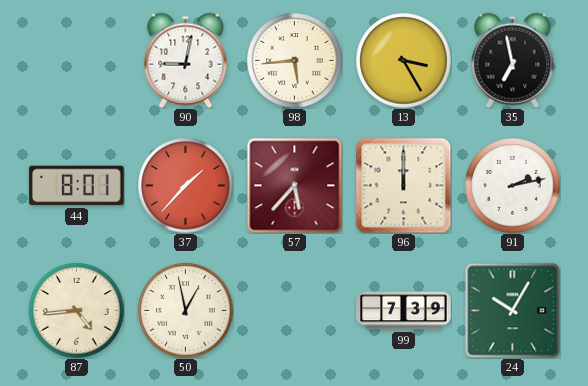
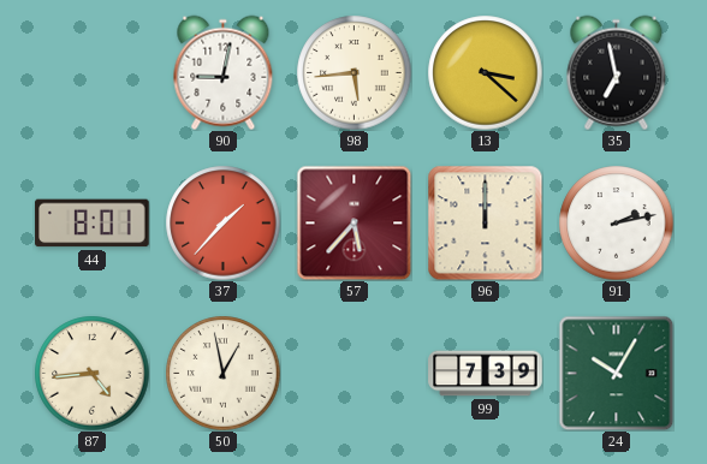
13: 3:25 -> 3:22 (485, 72)
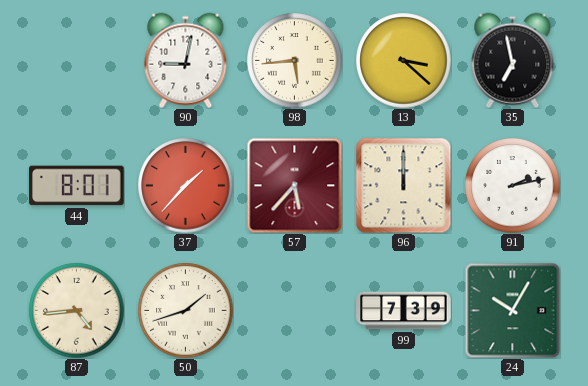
50: 12:58 -> 1:42 (185, 310)
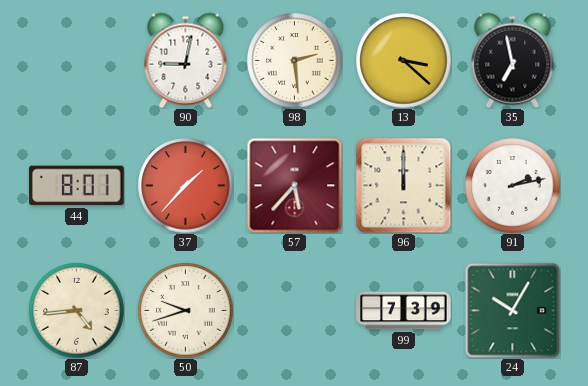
98: 5:44 -> 2:29 (294, 60)
50: 1:42 -> 9:42 (185, 310)
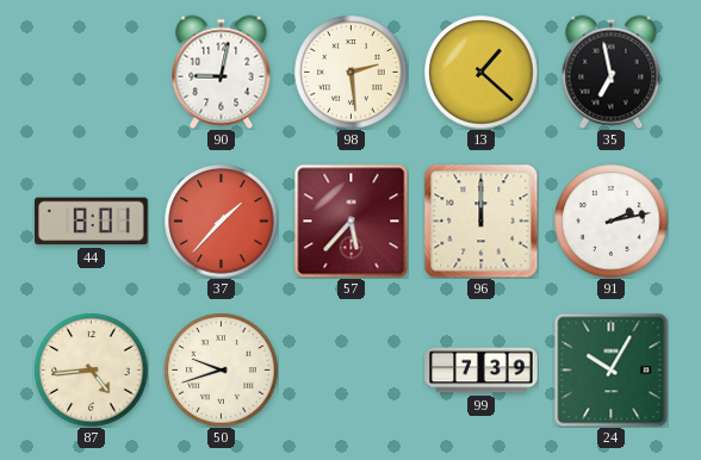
13: 3:22 -> 1:22 (480, 72)
